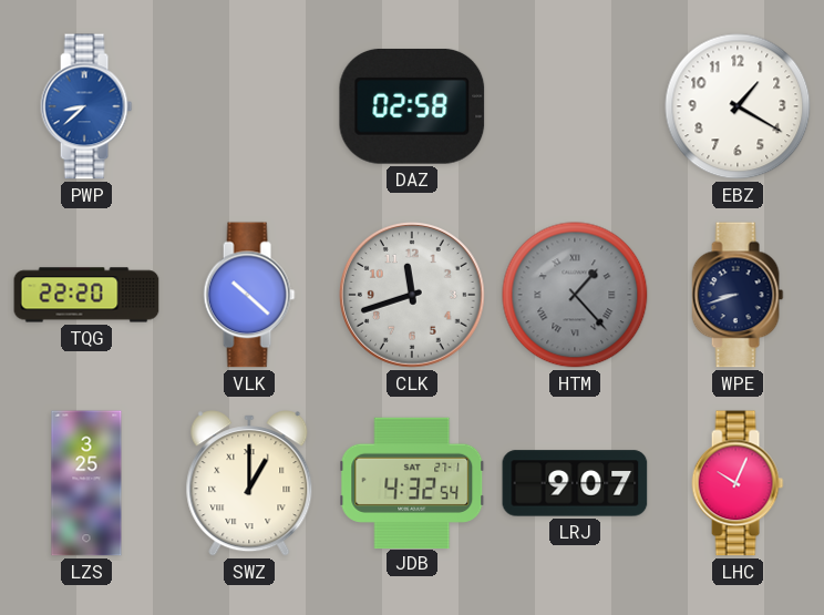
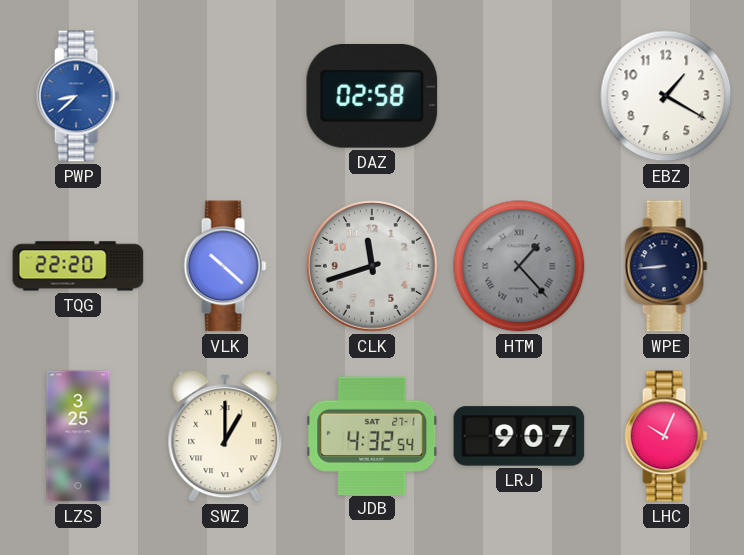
WPE: 8:42 -> 8:44 (666, 266)
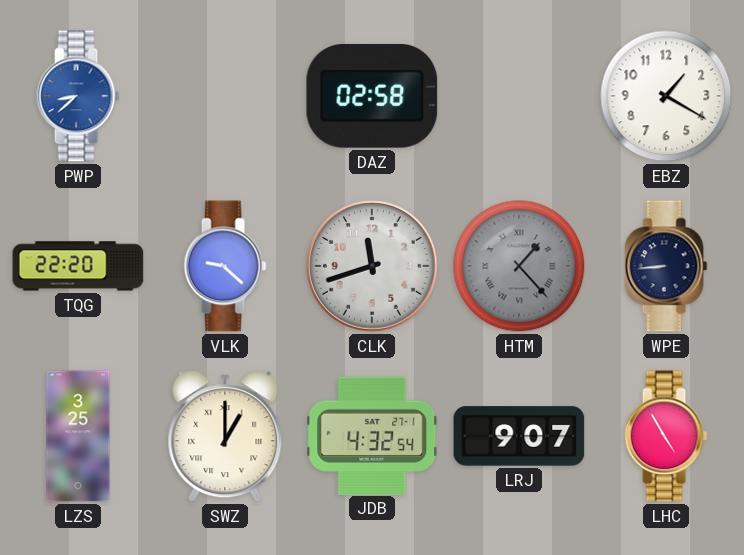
VLK: 10:22 -> 9:22 (225, 266)
LHC: 10:04 -> 4:55 (666, 436)
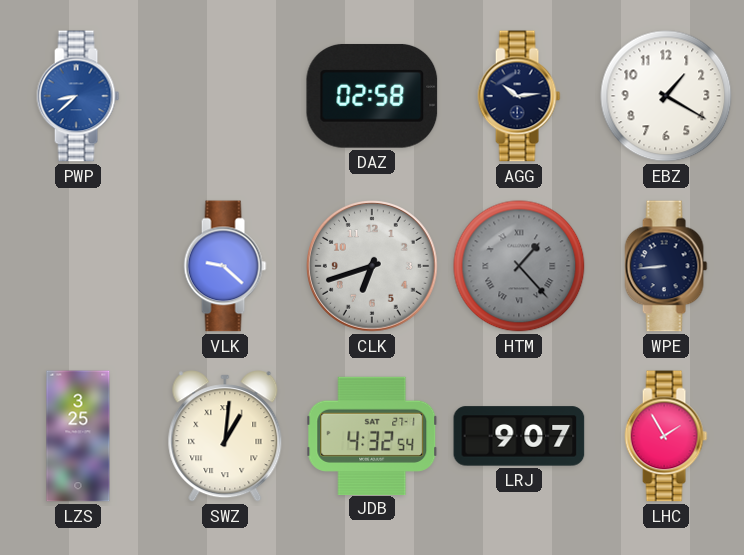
AGG: none -> 10:14 (519, 96)
TQG: 22:20 -> none (78, 266)
CLK: 11:42 -> 6:42 (373, 267)
SWZ: 1:00 -> 1:01 (225, 436)
LHC: 4:55 -> 1:55 (666, 436)
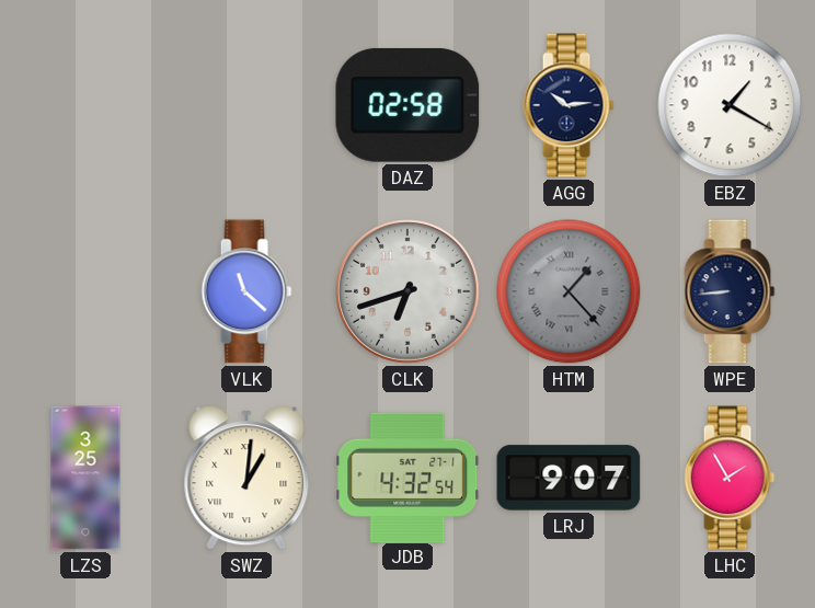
PWP: 8:38 -> none (78, 96)
VLK: 9:22 -> 11:22 (246, 291)
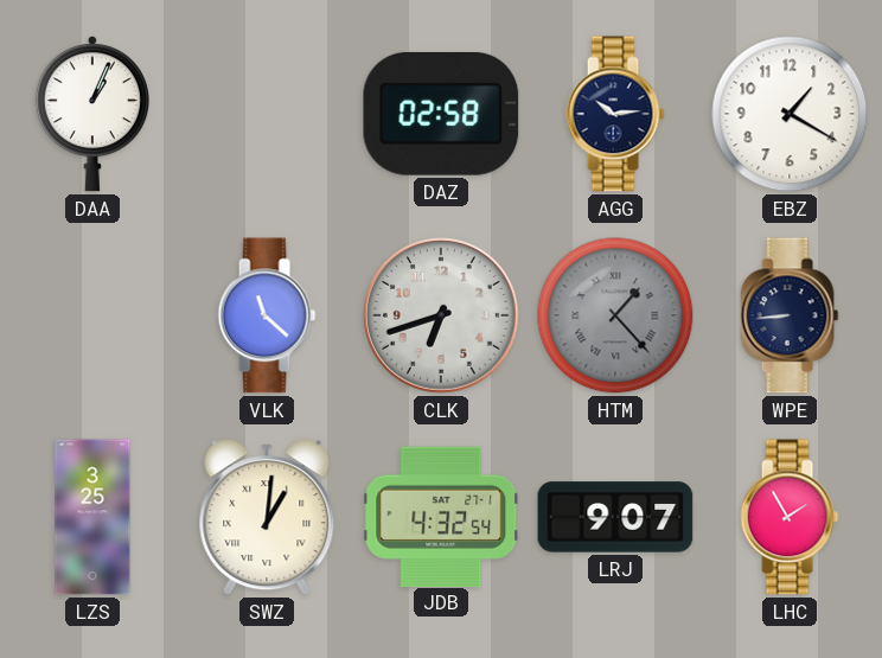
DAA: none -> 1:04 (92, 115)
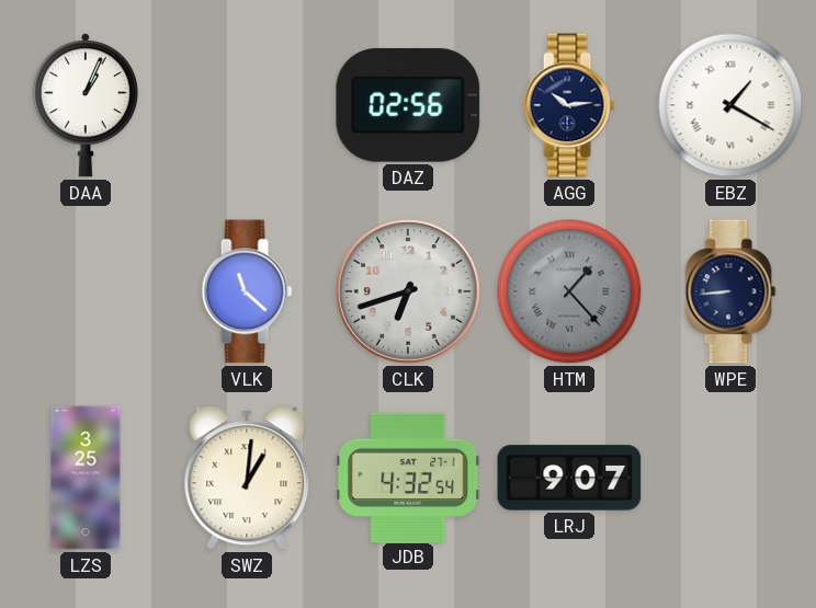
DAZ: 02:58 -> 02:56 (408, 105)
EBZ numerals: Arabic -> Roman (730, 105)
LHC: 1:55 -> none (790, 517)
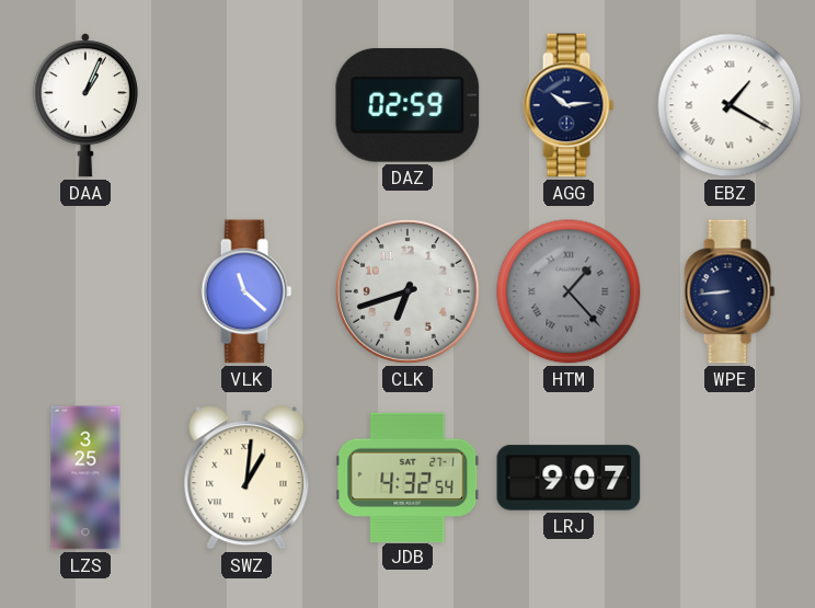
DAZ: 02:56 -> 02:59 (407, 105)
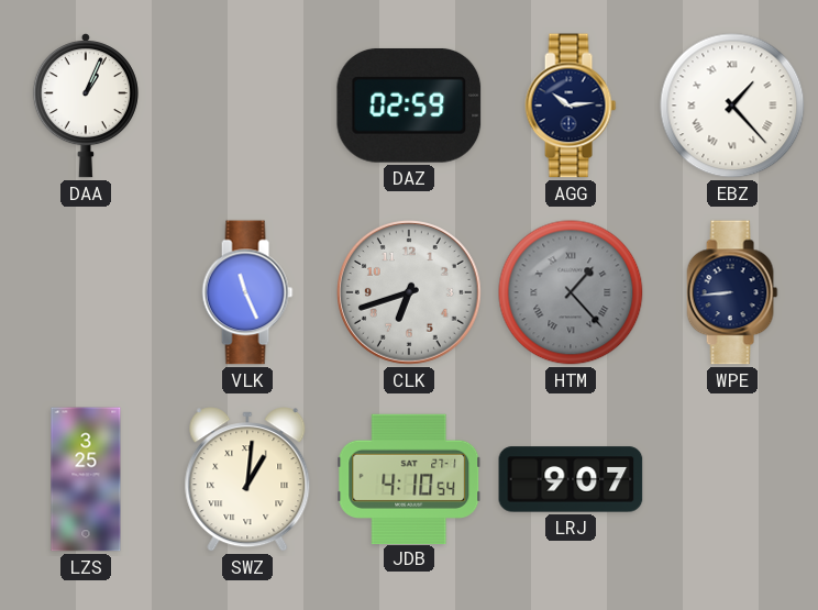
EBZ: 1:20 -> 1:23 (732, 106)
VLK: 11:22 -> 11:26 (247, 292)
JDB: 4:32 -> 4:10 (409, 478)
